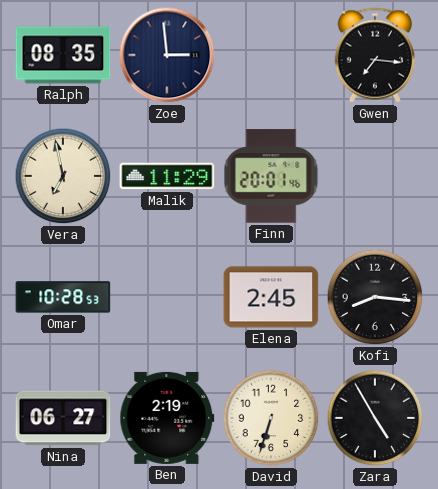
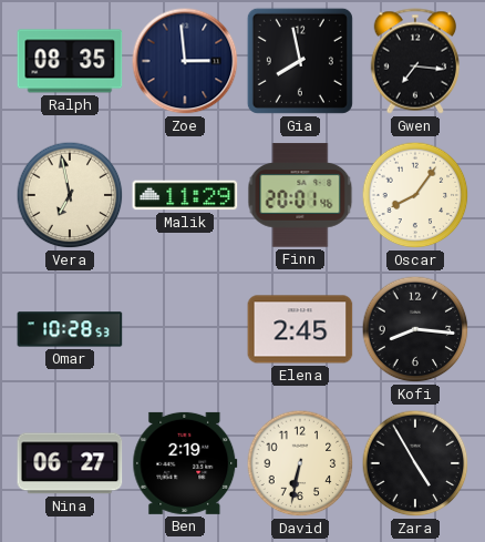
Gia: none -> 7:58 (300, 61)
Oscar: none -> 8:06 (415, 195)
David: 6:33 -> 6:32 (300, 463)
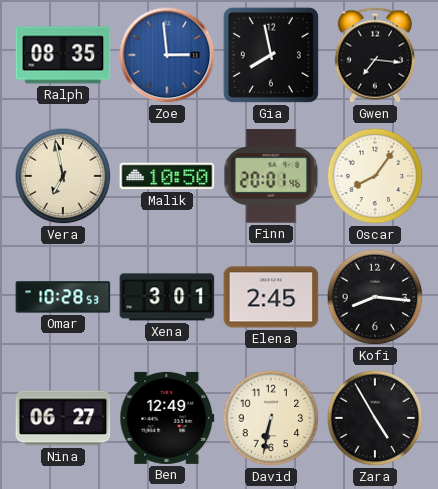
Zoe dial: navy -> blue (167, 55)
Malik: 11:29 -> 10:50 (167, 176)
Xena: none -> 3:01 (167, 297)
Ben: 2:19 -> 12:49 (167, 418)
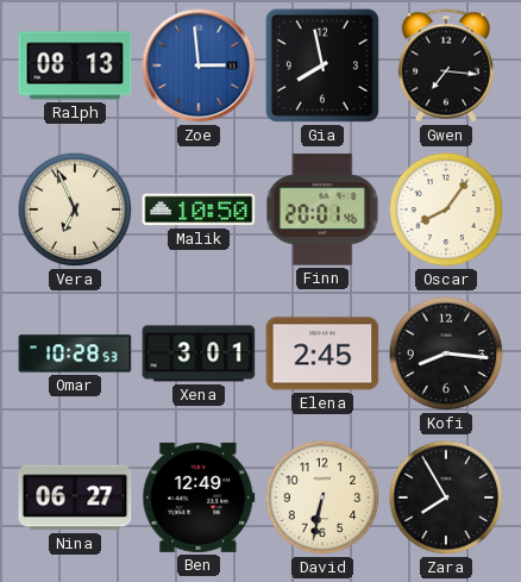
Ralph: 08:35 -> 08:13 (75, 65)
Vera: 6:58 -> 6:56 (75, 209)
Zara: 4:55 -> 7:55 (446, 497)
